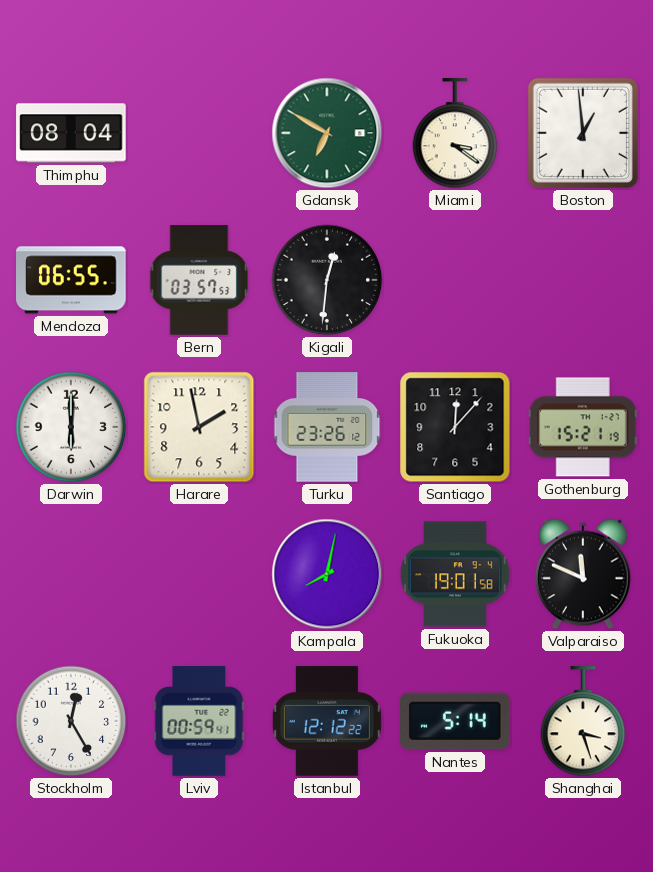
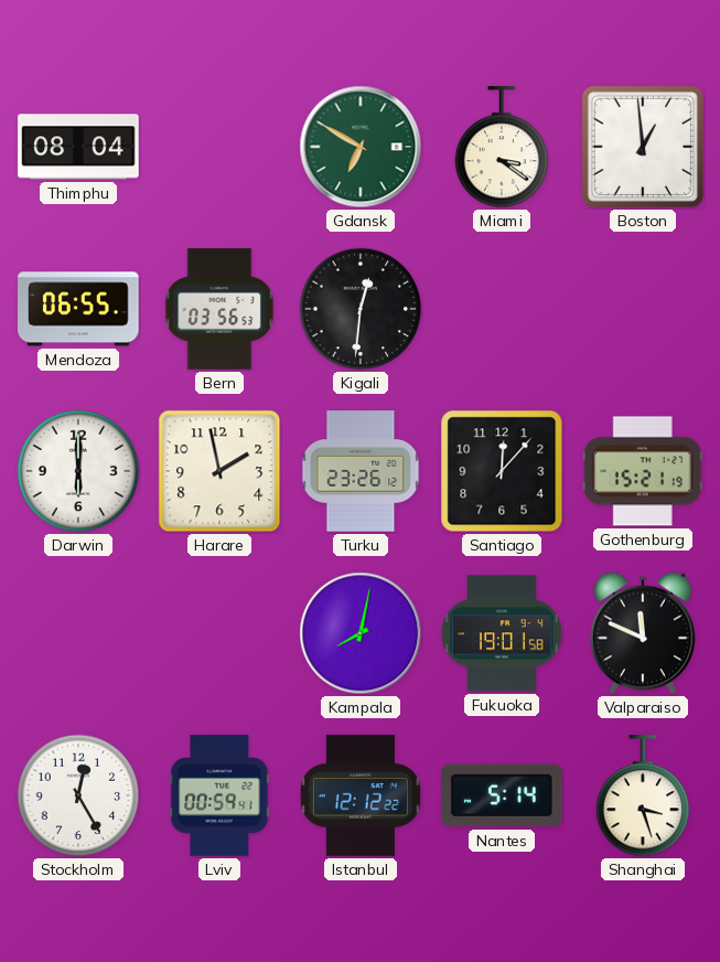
Bern: 03:57 -> 03:56 (219, 309)
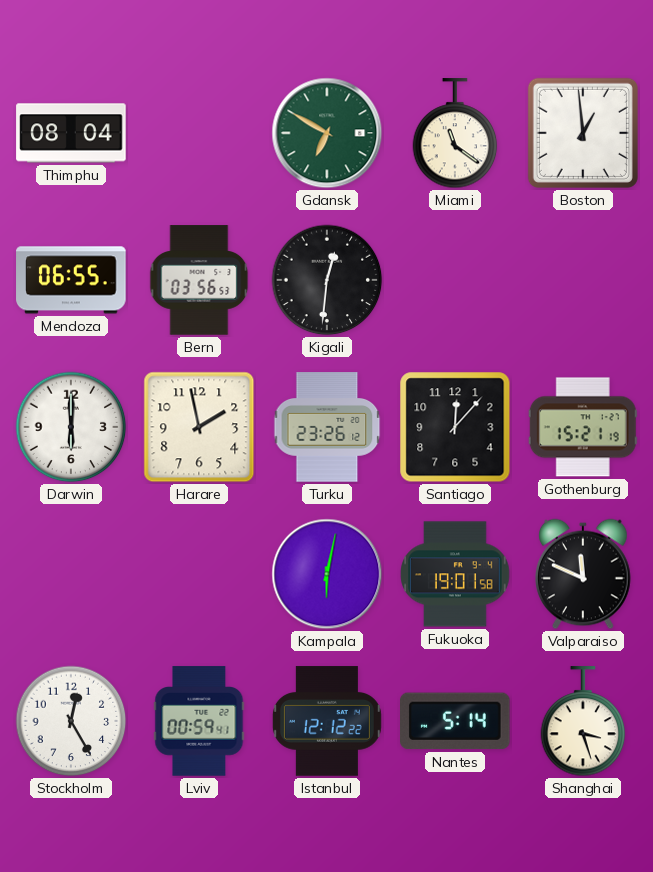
Miami: 3:21 -> 11:21 (455, 134)
Kampala: 8:02 -> 6:02 (327, 574)
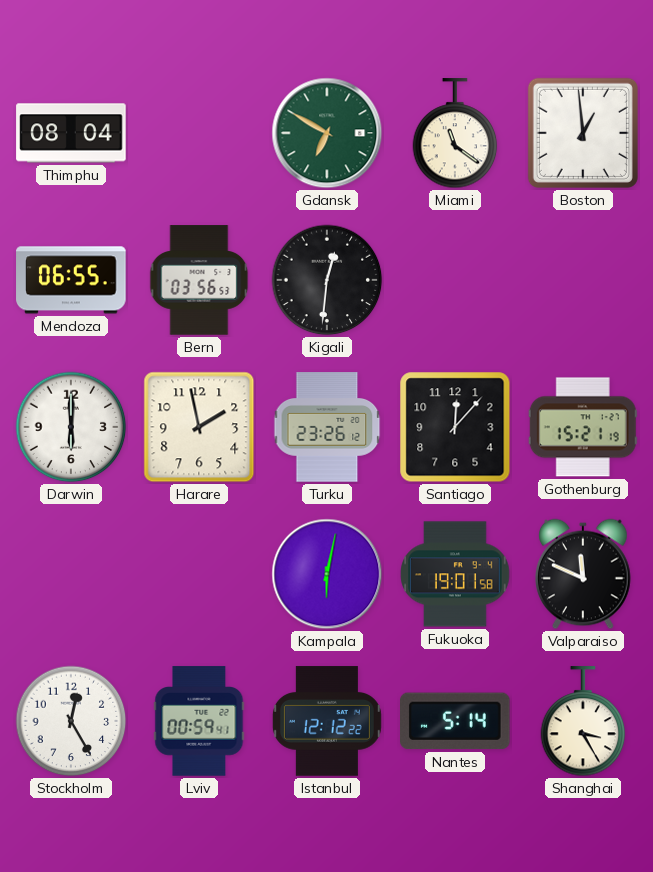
Shanghai: 3:27 -> 3:25 (583, 722)
